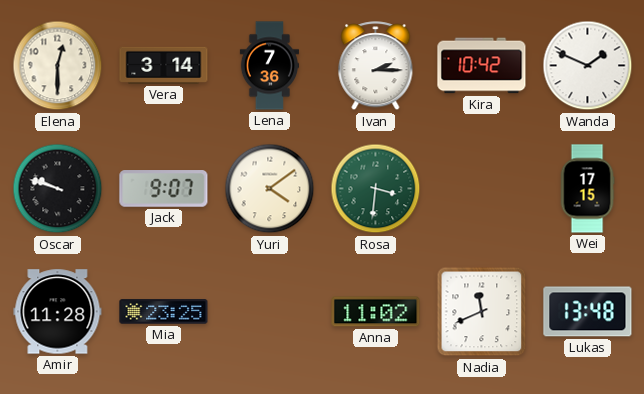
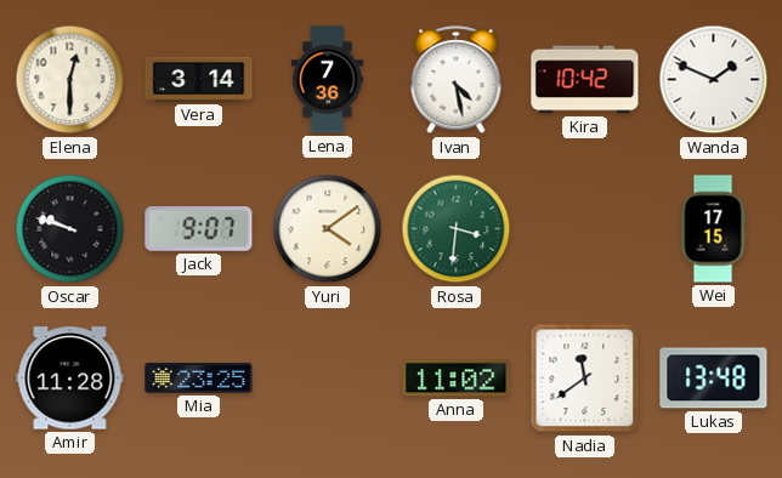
Ivan: 2:15 -> 4:28 (457, 80)
Nadia: 11:41 -> 11:39 (585, 379)
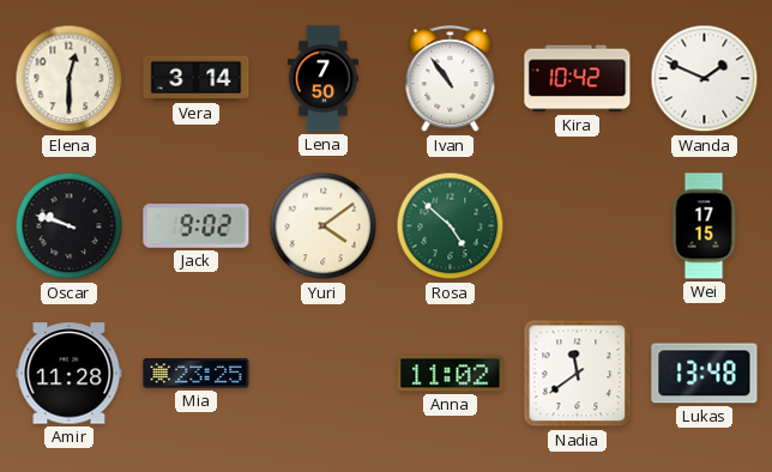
Lena: 7:36 -> 7:50 (324, 79)
Ivan: 4:28 -> 10:54 (451, 79)
Jack: 9:07 -> 9:02 (197, 226)
Rosa: 3:31 -> 4:52 (451, 226)
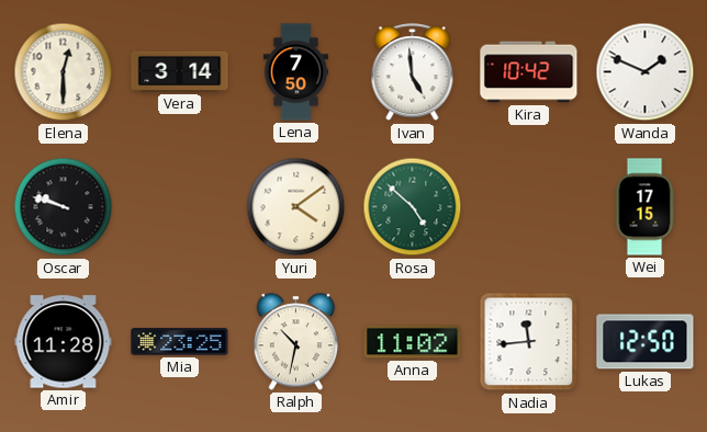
Ivan: 10:54 -> 4:59 (413, 72)
Jack: 9:02 -> none (197, 226)
Ralph: none -> 10:32 (296, 342)
Nadia: 11:39 -> 11:44 (529, 342)
Lukas: 13:48 -> 12:50 (646, 342)
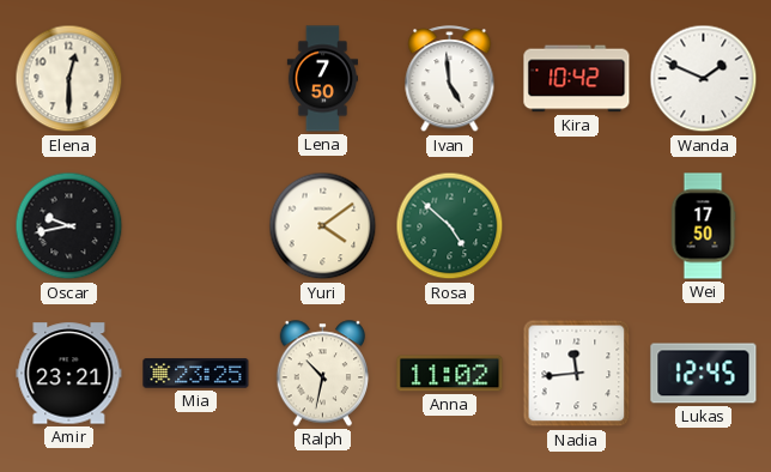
Vera: 3:14 -> none (180, 71)
Oscar: 9:48 -> 9:43 (69, 226)
Wei: 17:15 -> 17:50 (703, 226)
Amir: 11:28 -> 23:21 (69, 374)
Lukas: 12:50 -> 12:45 (704, 374)
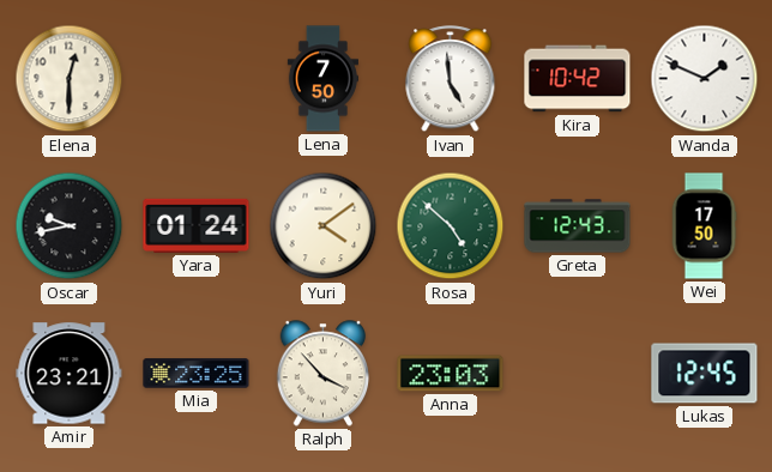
Yara: none -> 01:24 (197, 225)
Greta: none -> 12:43 (578, 226)
Ralph: 10:32 -> 3:53 (324, 374)
Anna: 11:02 -> 23:03 (451, 374)
Nadia: 11:44 -> none (577, 374)
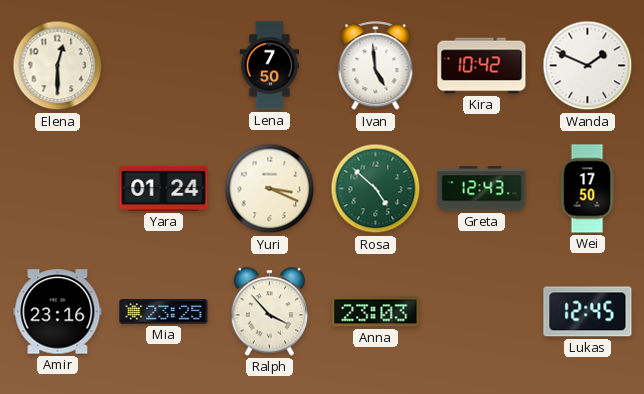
Oscar: 9:43 -> none (70, 226)
Yuri: 4:09 -> 3:19 (270, 189)
Amir: 23:21 -> 23:16 (58, 312)
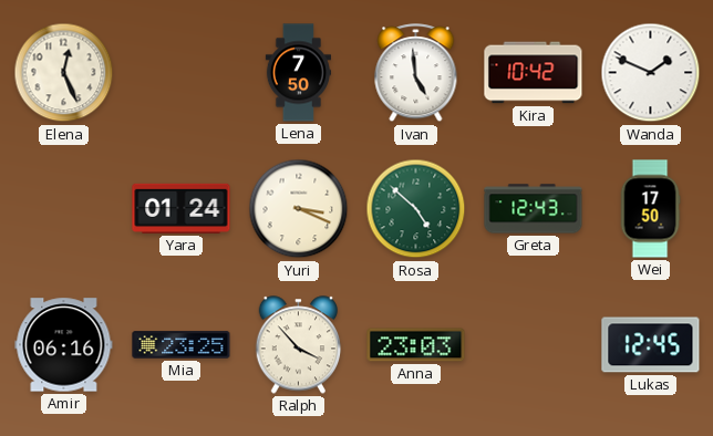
Elena: 12:30 -> 12:26 (64, 73)
Amir: 23:16 -> 06:16 (64, 345)
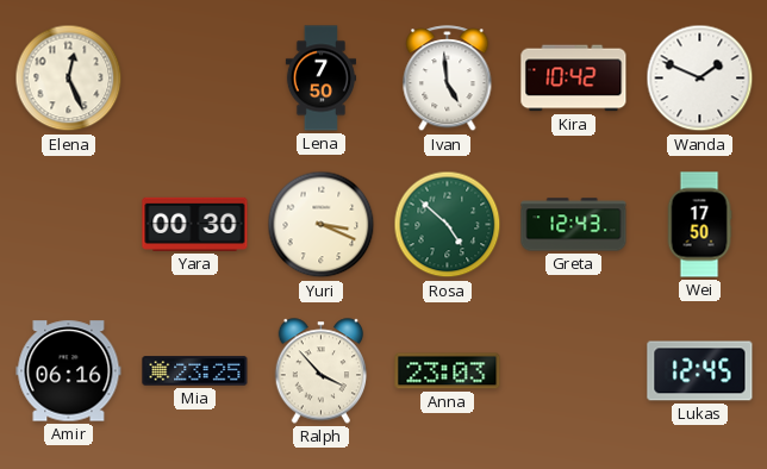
Yara: 01:24 -> 00:30 (195, 224)
